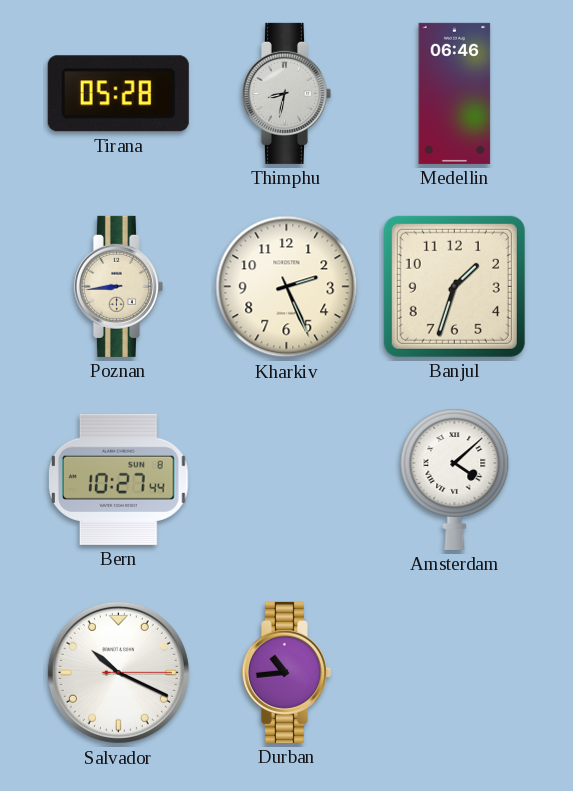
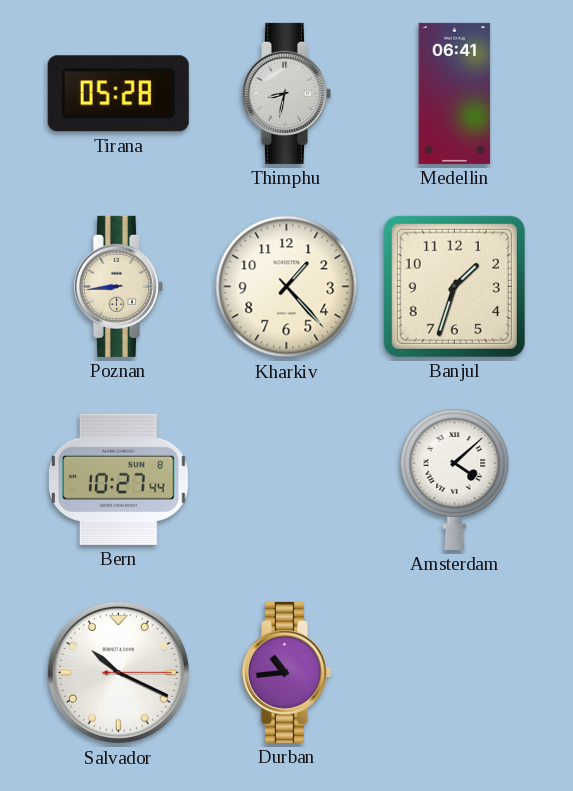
Medellin: 06:46 -> 06:41 (455, 93)
Kharkiv: 2:26 -> 1:23 (287, 287)
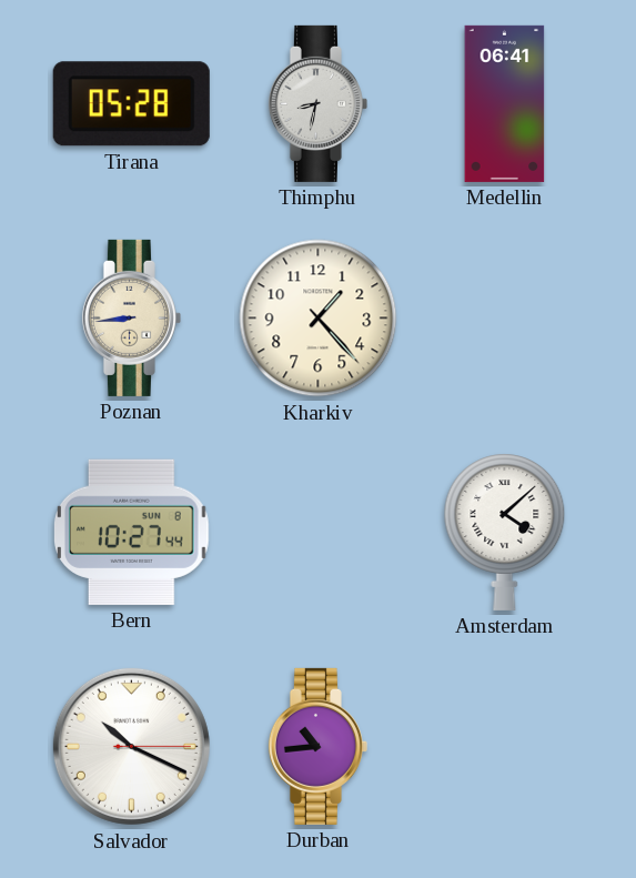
Banjul: 1:33 -> none (454, 286)
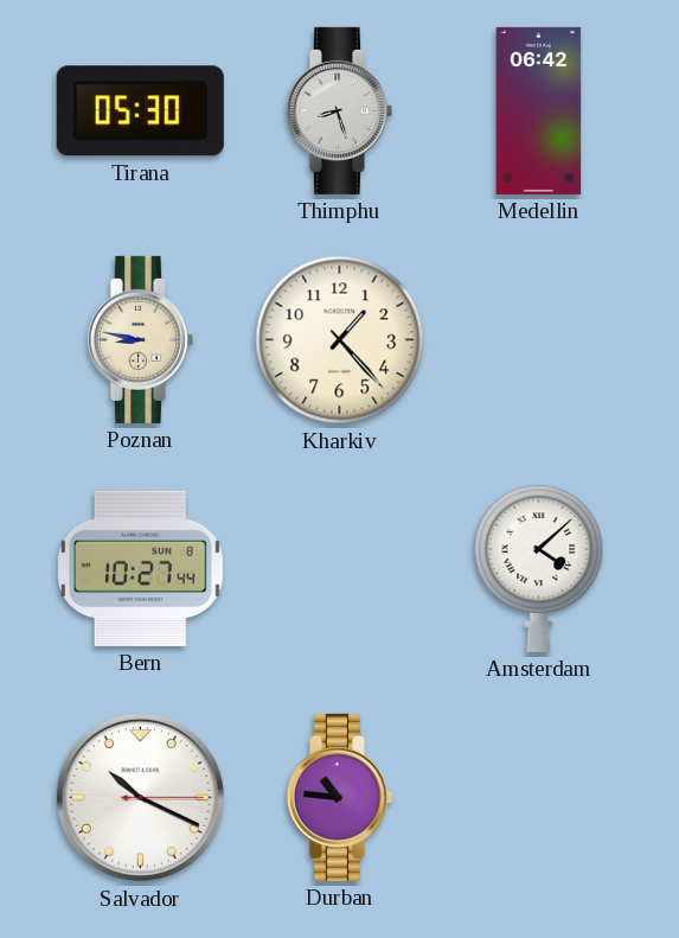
Tirana: 05:28 -> 05:30 (140, 111)
Thimphu: 8:32 -> 8:27 (339, 110)
Medellin: 06:41 -> 06:42 (539, 110)
Poznan: 8:44 -> 8:47 (140, 339)
Durban: 10:44 -> 10:46 (339, 797)
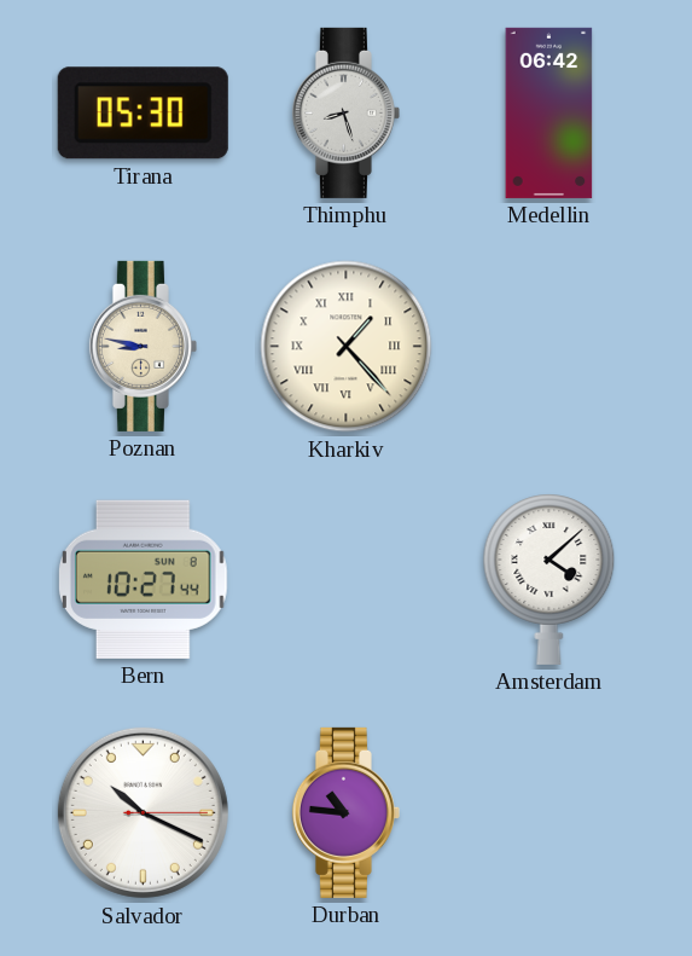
Kharkiv numerals: Arabic -> Roman (347, 347)
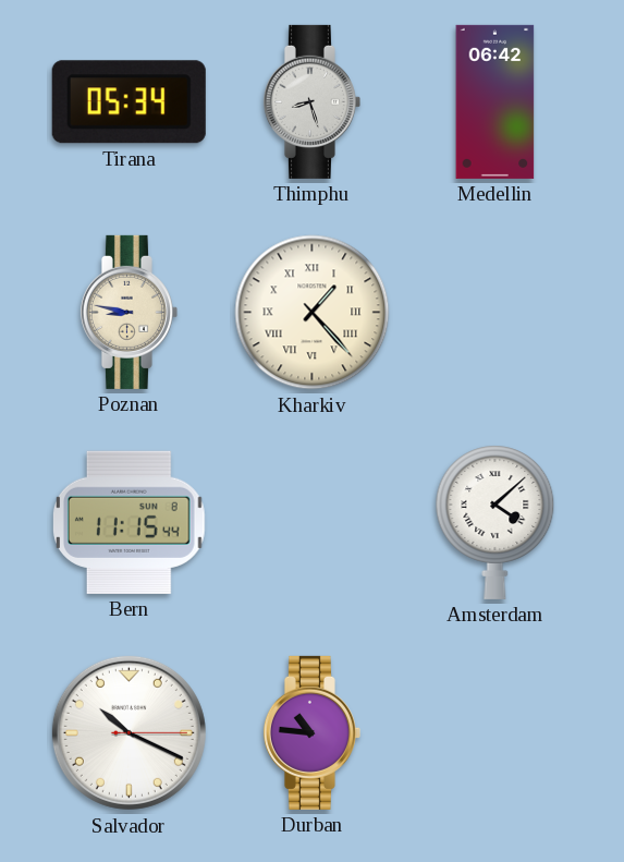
Tirana: 05:30 -> 05:34 (129, 102)
Bern: 10:27 -> 11:15 (129, 522)
